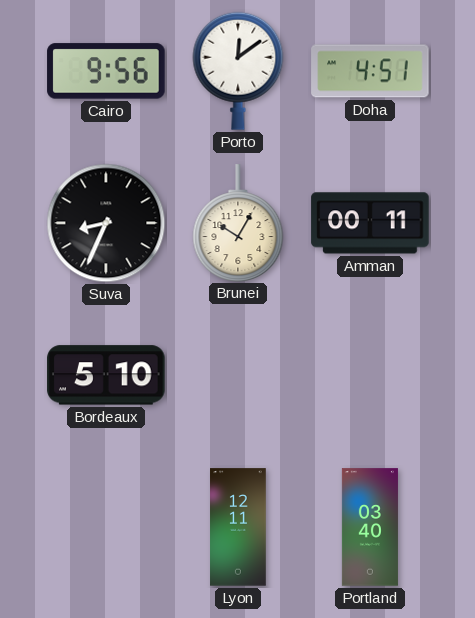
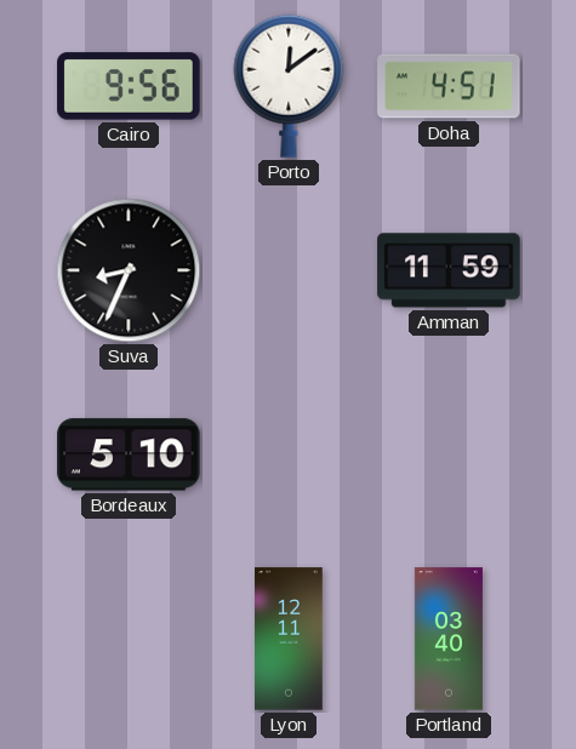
Brunei: 10:05 -> none (238, 223)
Amman: 00:11 -> 11:59 (449, 270)
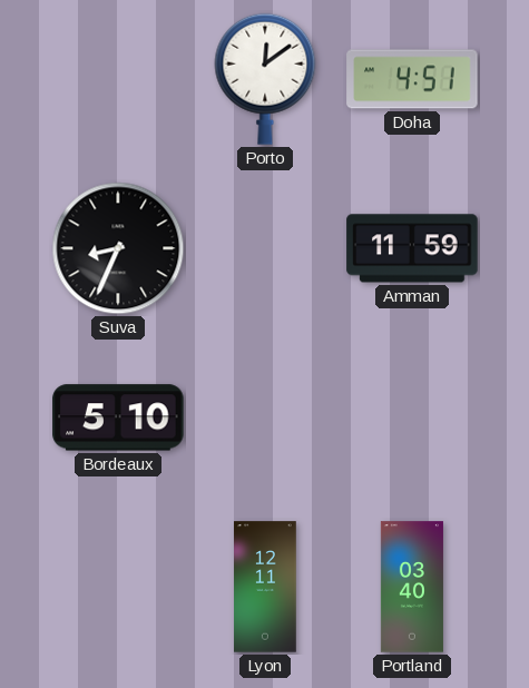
Cairo: 9:56 -> none (129, 86)
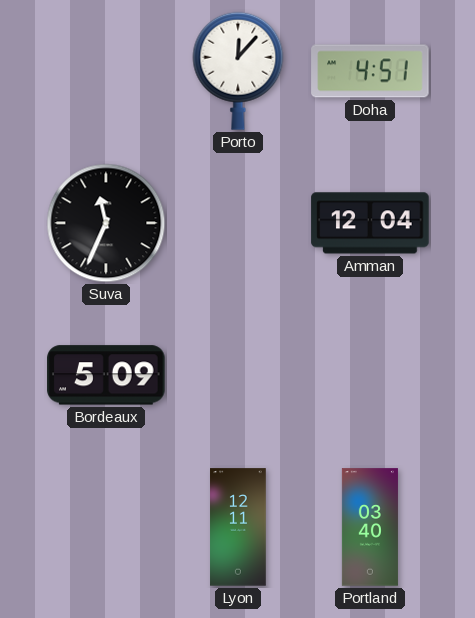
Porto: 12:09 -> 12:07 (238, 71)
Suva: 8:34 -> 11:34 (106, 223)
Amman: 11:59 -> 12:04 (370, 223)
Bordeaux: 5:10 -> 5:09 (106, 375)
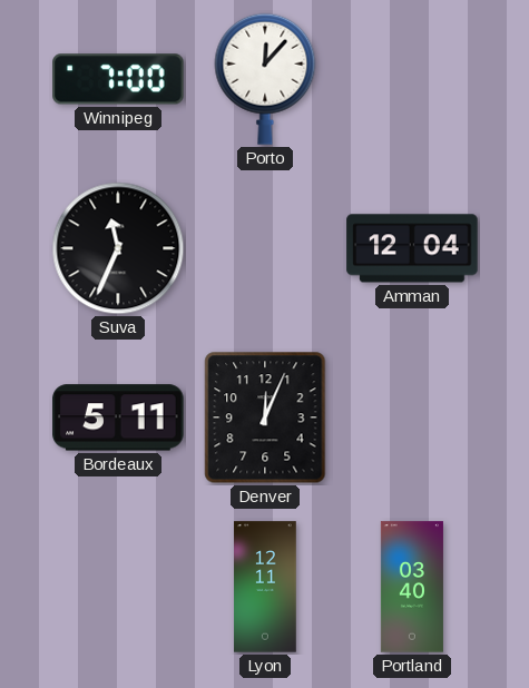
Winnipeg: none -> 7:00 (118, 79)
Doha: 4:51 -> none (370, 71)
Bordeaux: 5:09 -> 5:11 (118, 417)
Denver: none -> 12:04 (265, 417)
